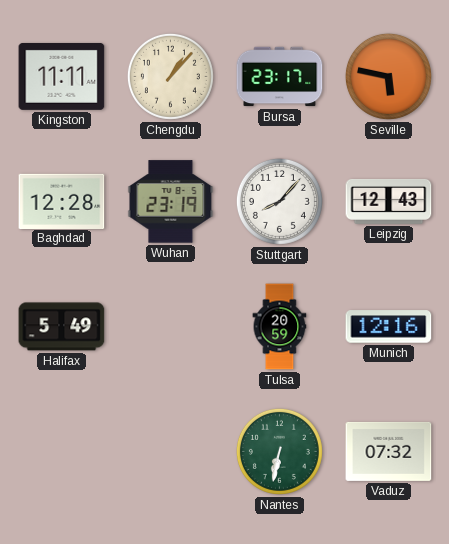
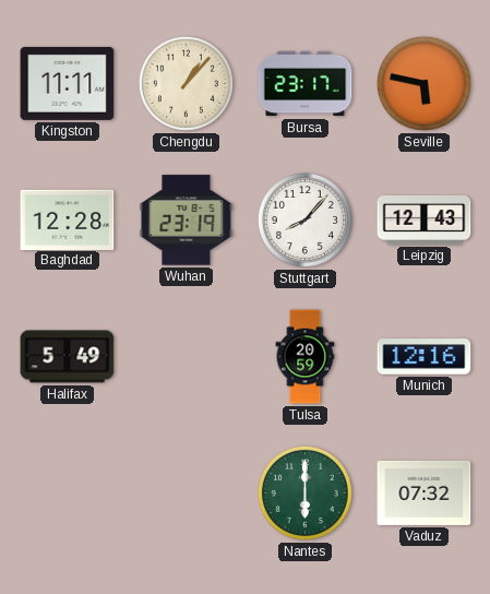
Nantes: 6:32 -> 6:00 (304, 492)
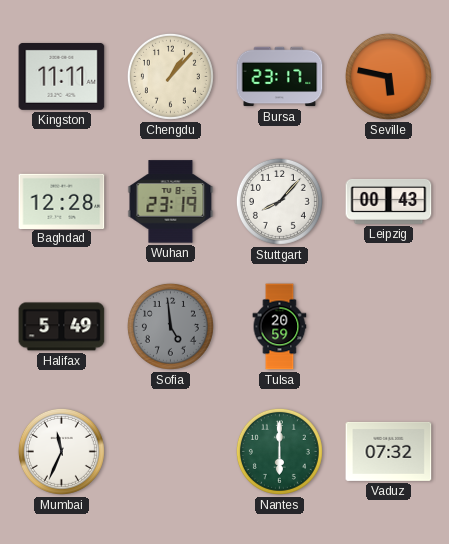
Leipzig: 12:43 -> 00:43 (389, 201)
Sofia: none -> 4:59 (170, 326)
Munich: 12:16 -> none (425, 357)
Mumbai: none -> 11:34 (61, 451)
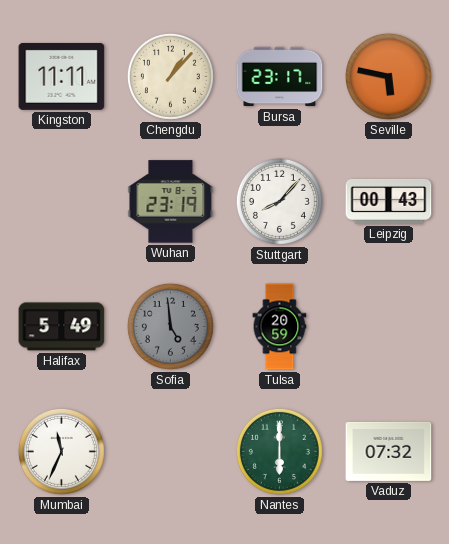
Baghdad: 12:28 -> none (62, 201)
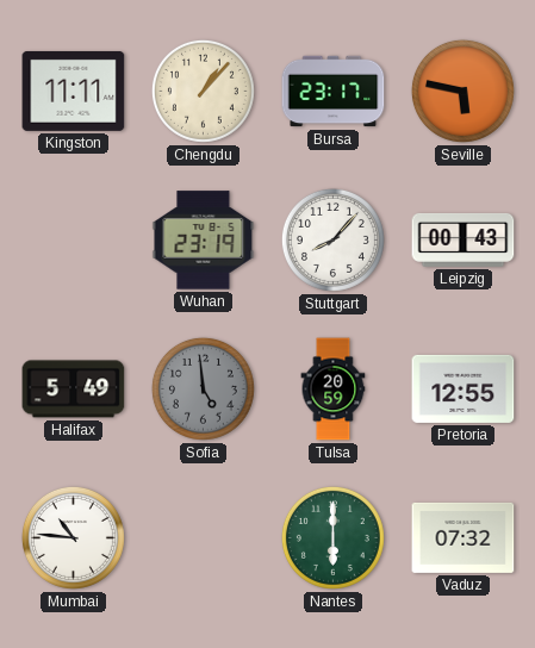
Pretoria: none -> 12:55 (464, 388)
Mumbai: 11:34 -> 10:46 (73, 537)
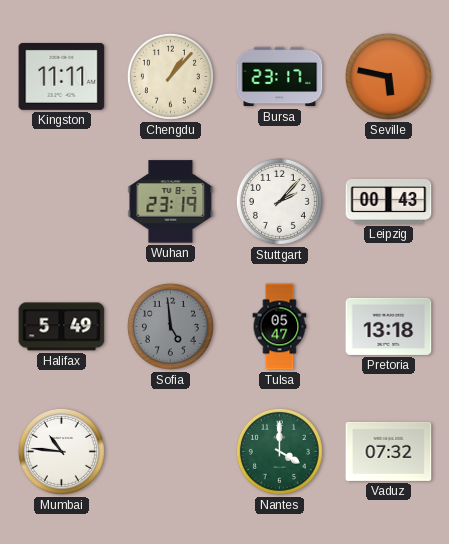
Stuttgart: 8:07 -> 2:07 (279, 201)
Tulsa: 20:59 -> 05:47 (280, 327)
Pretoria: 12:55 -> 13:18 (389, 326)
Nantes: 6:00 -> 4:00 (279, 451)
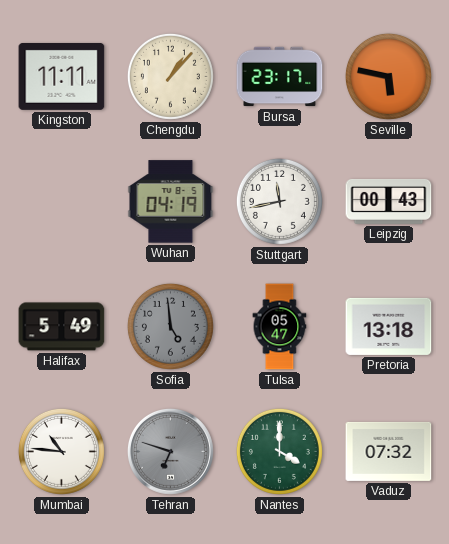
Wuhan: 23:19 -> 04:19 (171, 202)
Stuttgart: 2:07 -> 11:43 (279, 201)
Tehran: none -> 6:48 (170, 451)
